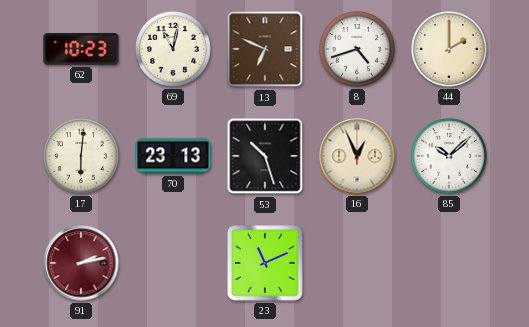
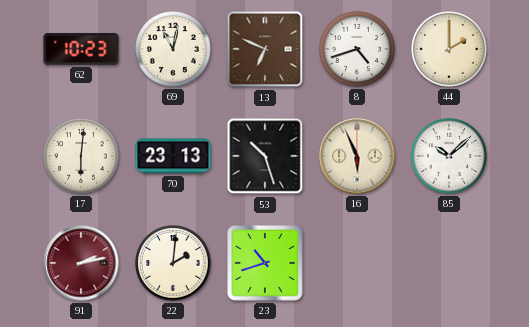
16: 12:56 -> 5:56 (357, 156)
22: none -> 2:01 (173, 263)
23: 11:11 -> 10:42 (266, 264)
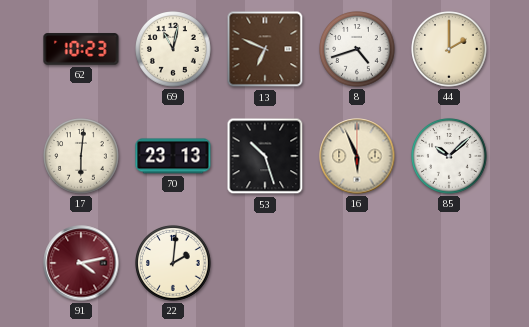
91: 2:13 -> 4:13 (81, 263)
23: 10:42 -> none (266, 264)
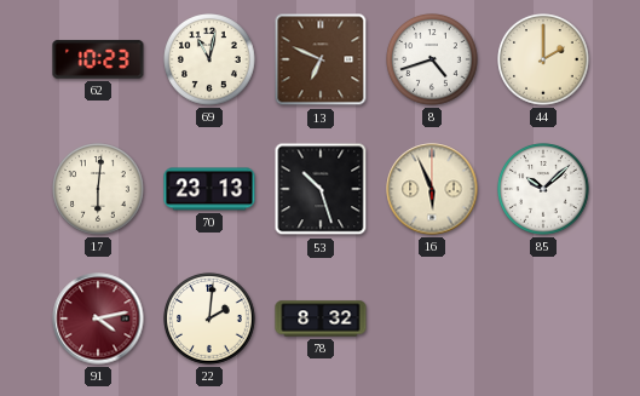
78: none -> 8:32 (321, 318)
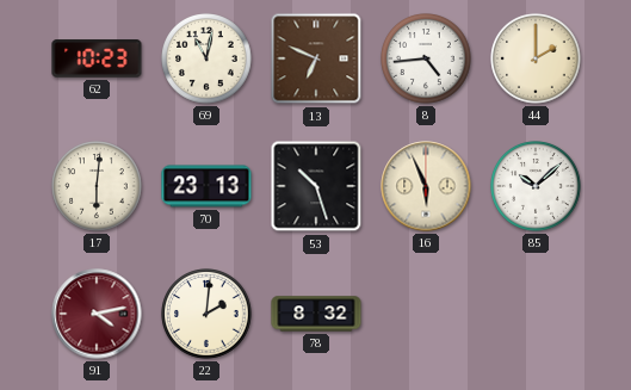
8: 4:42 -> 4:44 (426, 58)
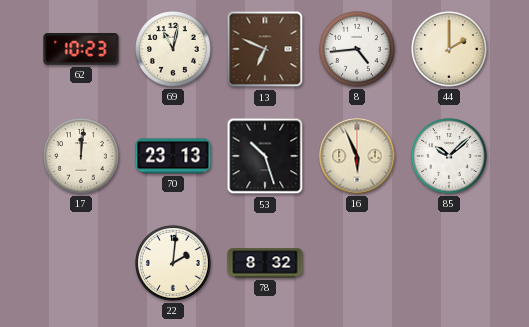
17: 6:01 -> 12:01 (81, 156)
91: 4:13 -> none (97, 314)
